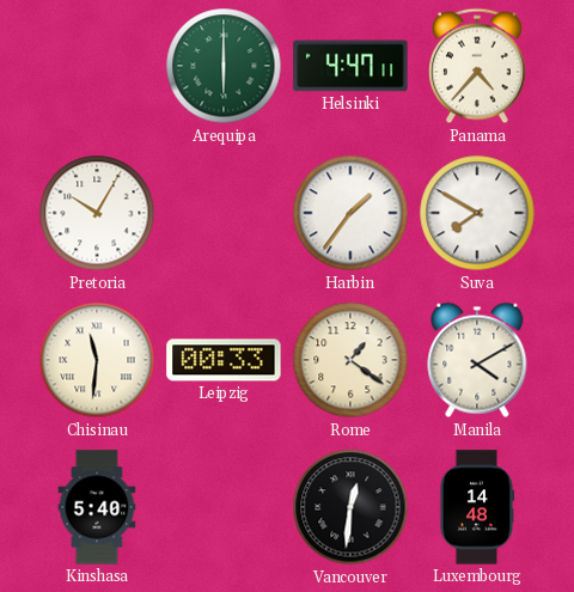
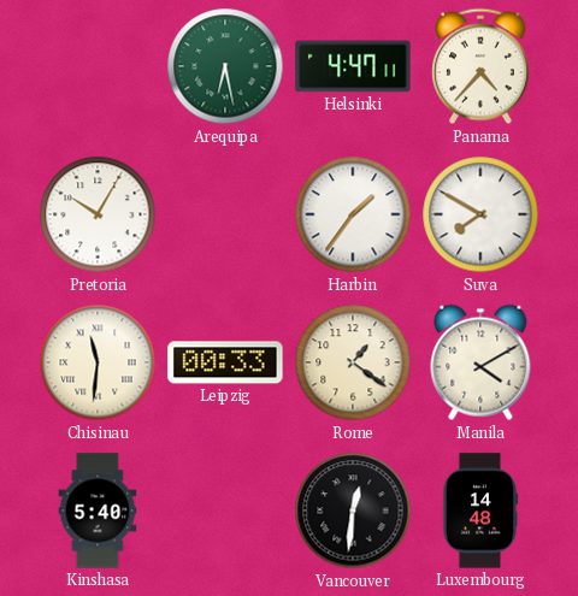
Arequipa: 6:00 -> 6:28 (225, 66)
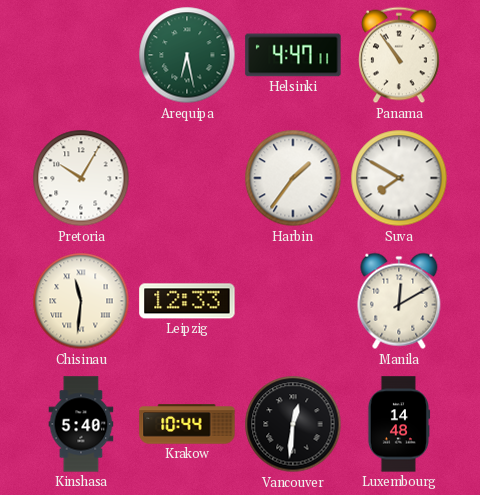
Panama: 4:37 -> 10:54 (399, 55)
Leipzig: 00:33 -> 12:33 (187, 301)
Rome: 1:21 -> none (353, 362)
Manila: 4:10 -> 12:10 (399, 301)
Krakow: none -> 10:44 (187, 424)
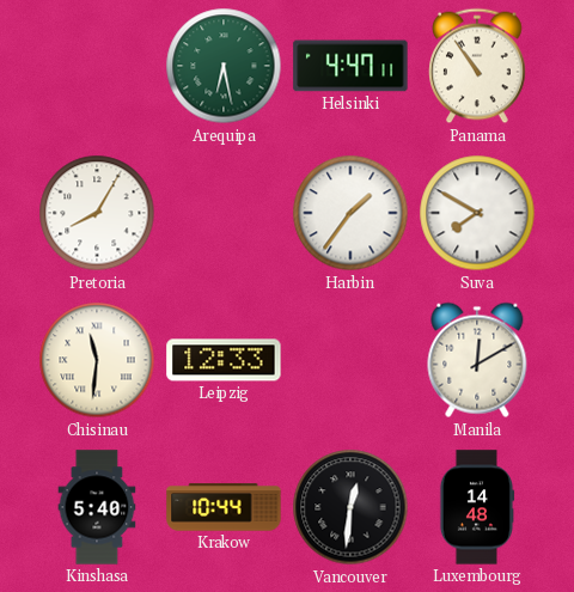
Pretoria: 10:05 -> 8:05 (97, 213)
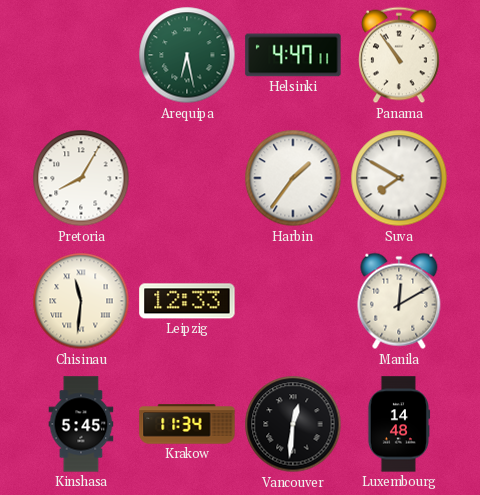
Kinshasa: 5:40 -> 5:45 (81, 424)
Krakow: 10:44 -> 11:34 (187, 424)
